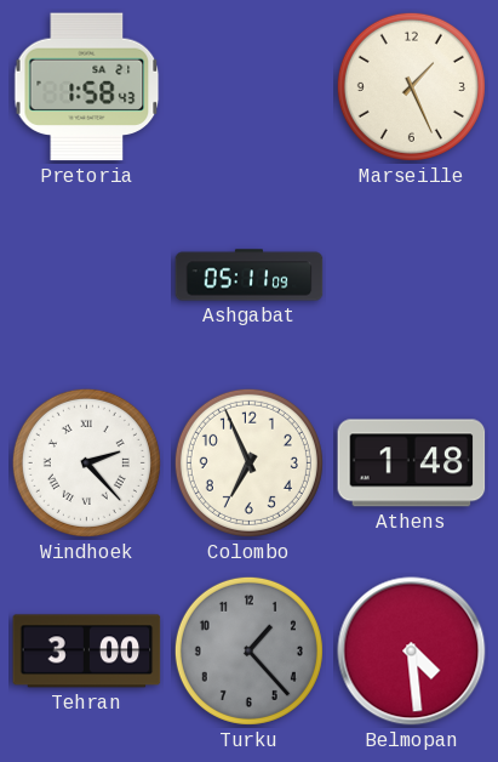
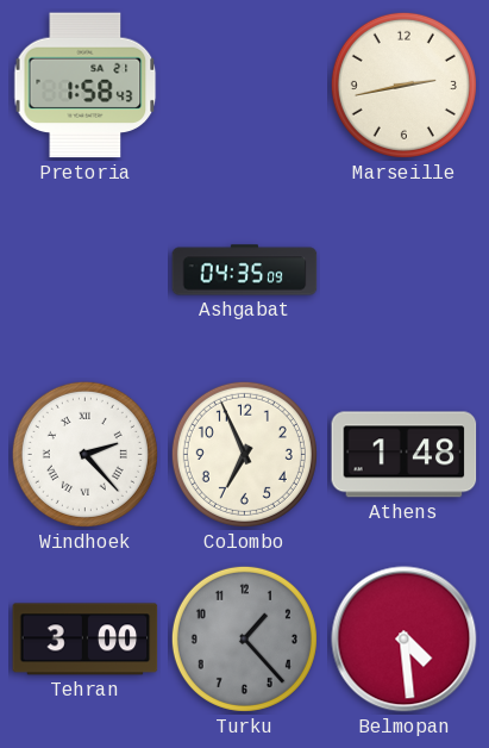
Marseille: 1:26 -> 2:43 (403, 85)
Ashgabat: 05:11 -> 04:35 (245, 270)
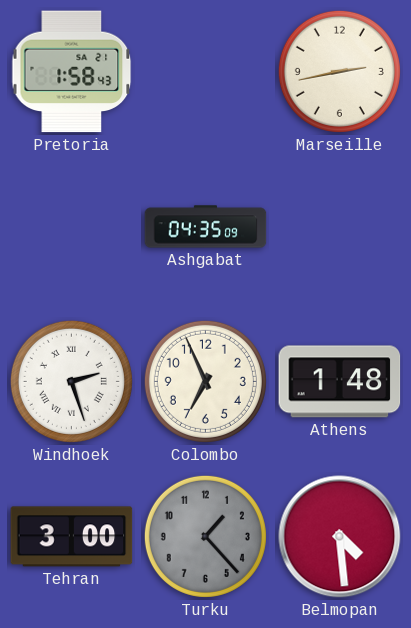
Windhoek: 2:23 -> 2:27 (71, 381)
